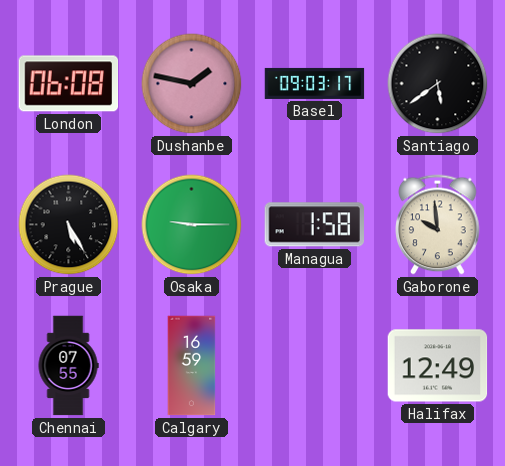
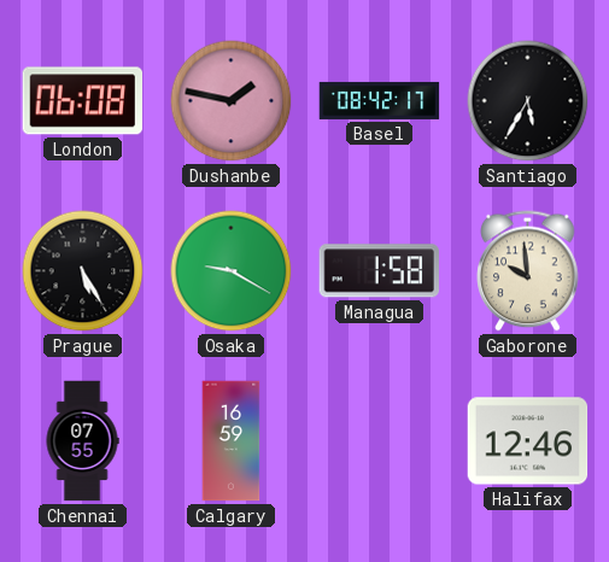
Basel: 09:03 -> 08:42 (380, 100)
Santiago: 5:39 -> 5:35 (528, 101)
Osaka: 9:15 -> 9:20 (232, 271)
Halifax: 12:49 -> 12:46 (528, 441)
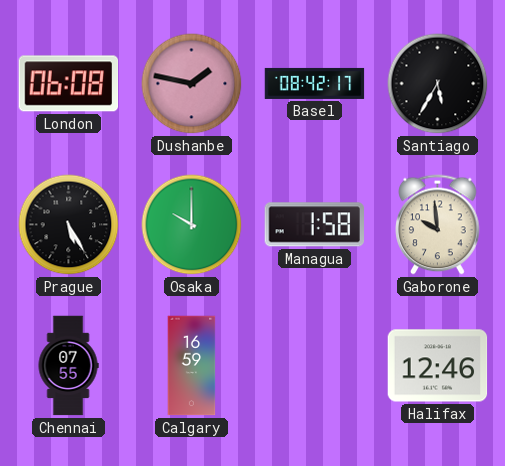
Osaka: 9:20 -> 10:00 (192, 225)
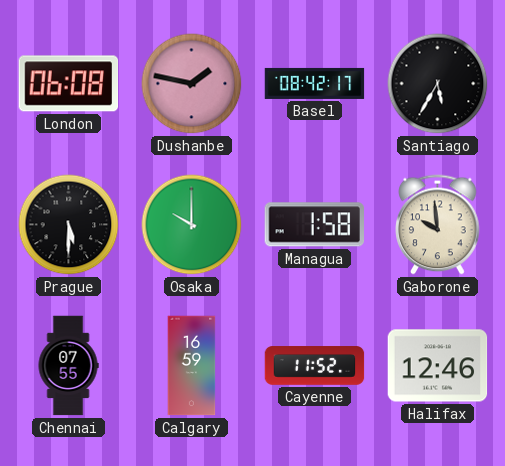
Prague: 5:25 -> 5:30 (69, 225)
Cayenne: none -> 11:52 (315, 366)
